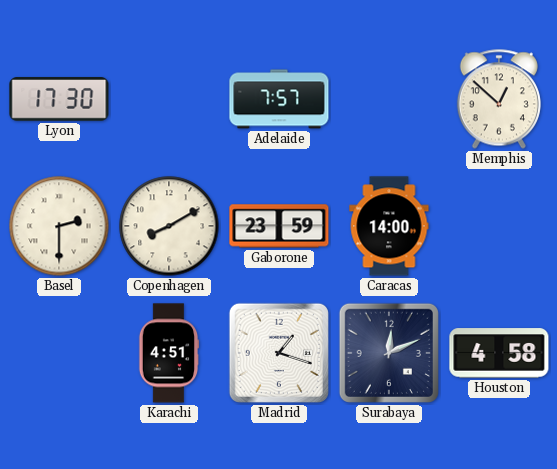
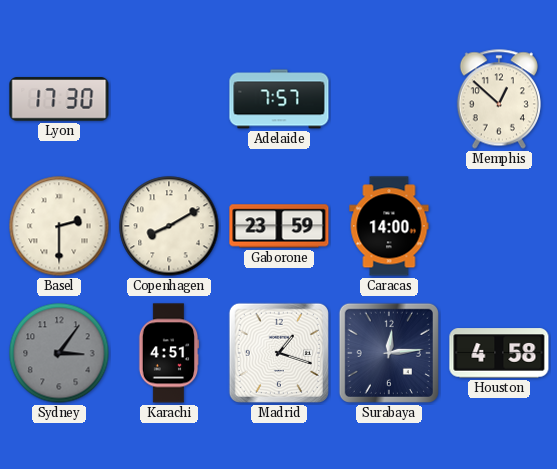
Sydney: none -> 3:06 (59, 353)
Surabaya: 12:11 -> 12:14 (389, 353)
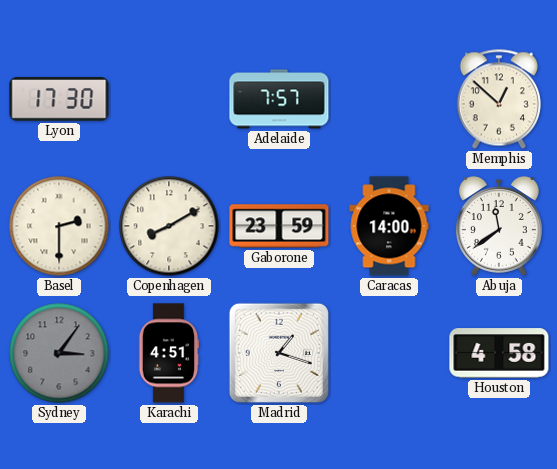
Abuja: none -> 11:39 (499, 226)
Surabaya: 12:14 -> none (389, 353)
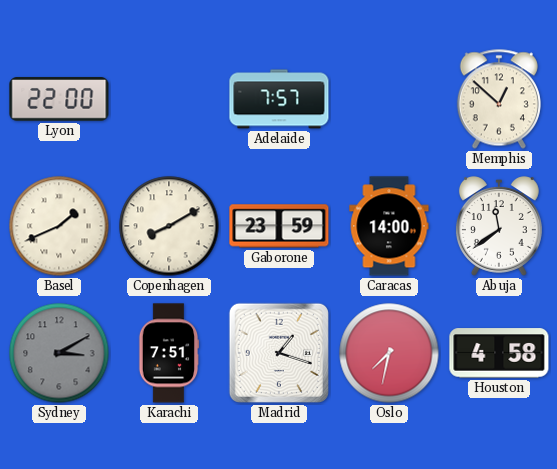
Lyon: 17:30 -> 22:00 (59, 99)
Basel: 2:30 -> 1:41 (59, 226)
Sydney: 3:06 -> 3:10 (59, 353)
Karachi: 4:51 -> 7:51 (169, 353)
Oslo: none -> 7:32 (389, 353)
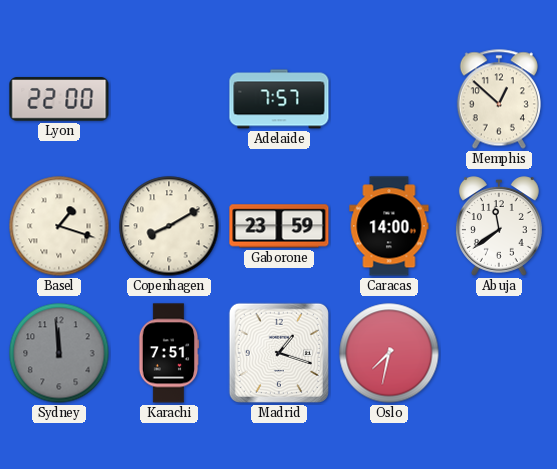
Basel: 1:41 -> 1:18 (59, 226)
Sydney: 3:10 -> 11:59 (59, 353)
Houston: 4:58 -> none (499, 353)
